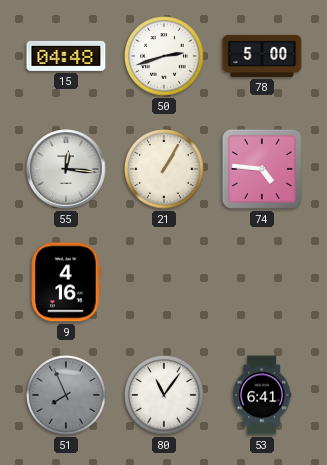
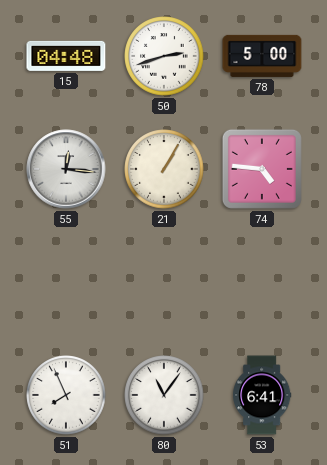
9: 4:16 -> none (66, 282)
51 dial: grey -> white (66, 395)
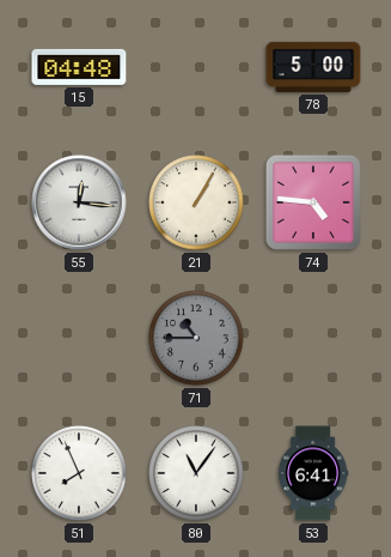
50: 2:42 -> none (164, 56)
71: none -> 10:45 (196, 338)
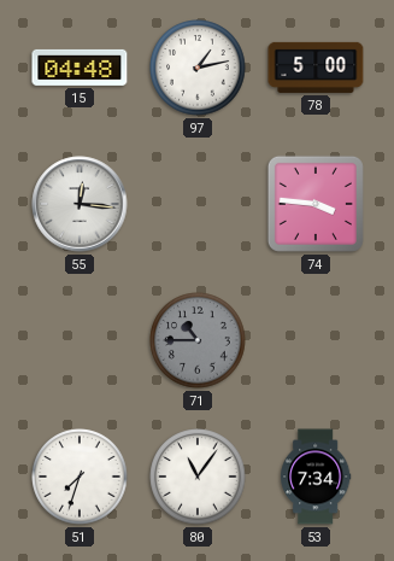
97: none -> 1:13 (198, 68)
21: 1:05 -> none (196, 202)
74: 4:46 -> 3:46 (316, 204)
51: 7:56 -> 7:33 (80, 477)
53: 6:41 -> 7:34 (316, 477)
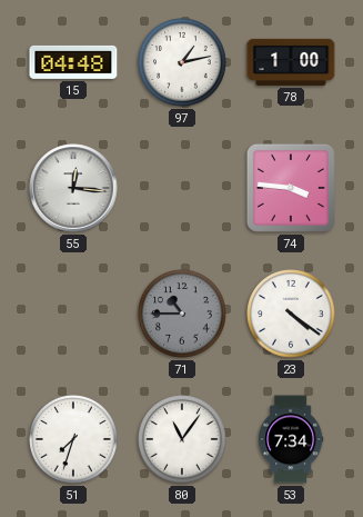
78: 5:00 -> 1:00 (291, 62)
23: none -> 4:21 (291, 314)
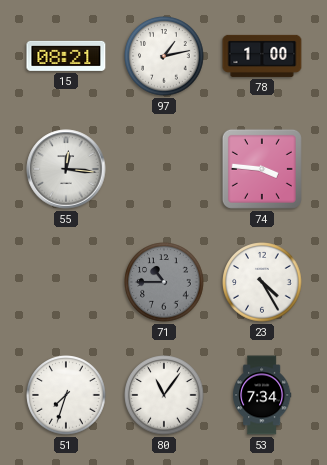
15: 04:48 -> 08:21 (66, 56)
23: 4:21 -> 4:25 (262, 282)
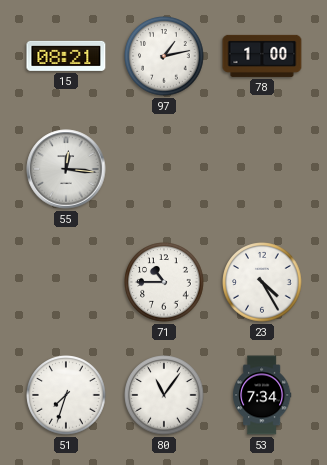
74: 3:46 -> none (262, 169)
71 dial: grey -> white (164, 282)
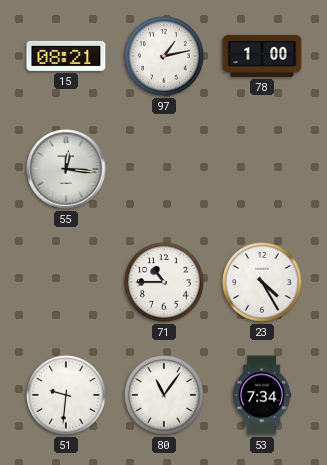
51: 7:33 -> 9:31 (66, 395)
